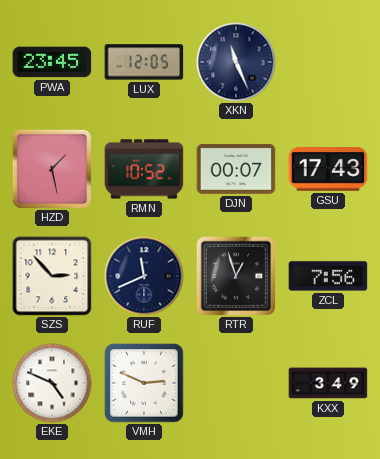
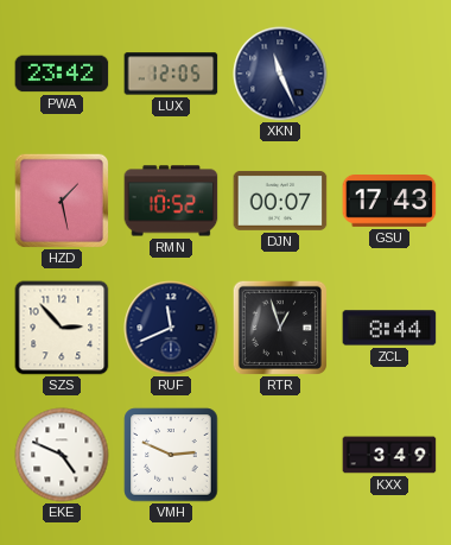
PWA: 23:45 -> 23:42 (62, 74)
ZCL: 7:56 -> 8:44 (389, 328)
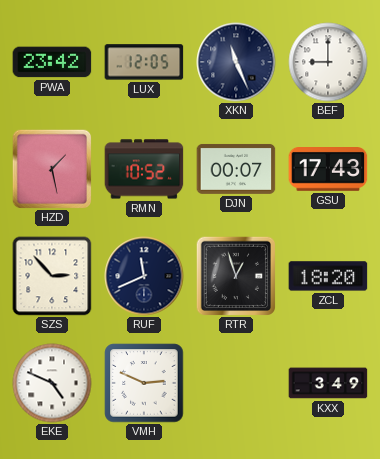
BEF: none -> 9:00 (328, 62)
ZCL: 8:44 -> 18:20 (328, 276)
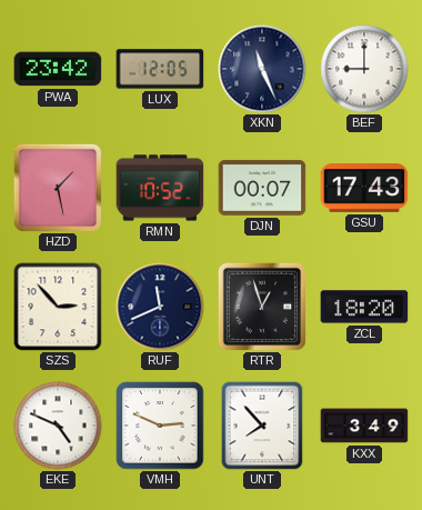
UNT: none -> 7:53 (262, 426)
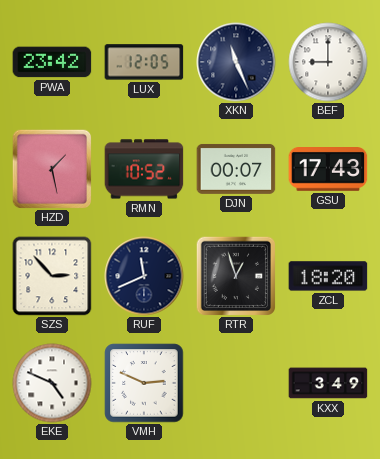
UNT: 7:53 -> none (262, 426)
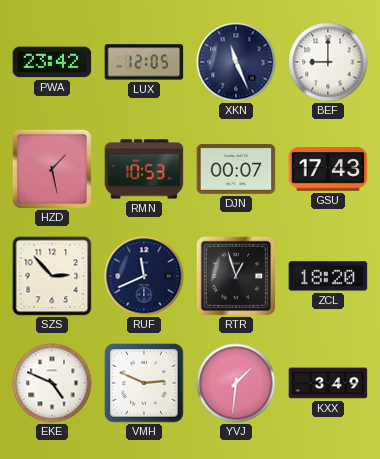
RMN: 10:52 -> 10:53 (144, 169)
YVJ: none -> 1:31 (236, 383)
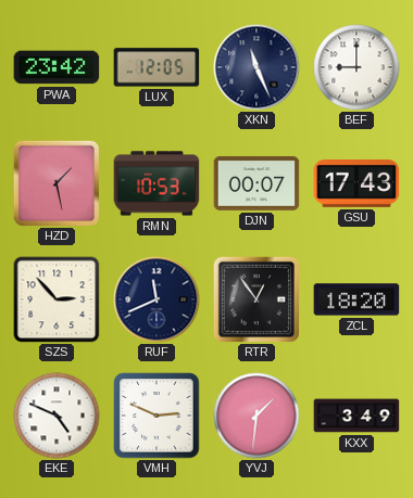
RTR: 12:57 -> 12:54 (255, 298)
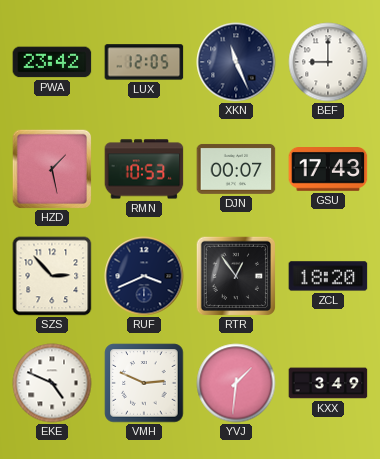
RUF: 11:41 -> 3:41 (144, 276)
